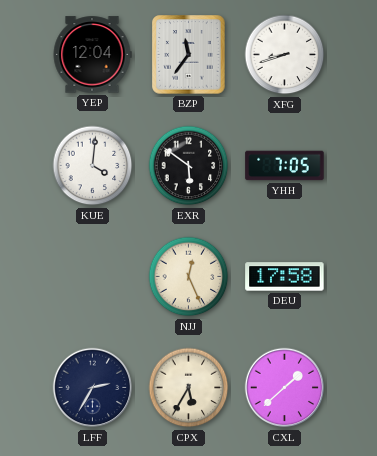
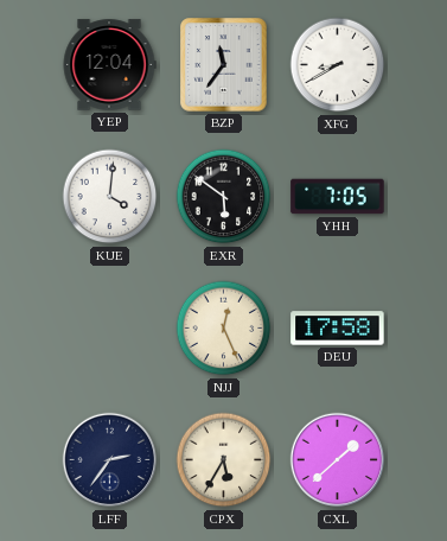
XFG: 8:42 -> 8:40 (338, 65)
LFF: 2:35 -> 2:36 (110, 460)
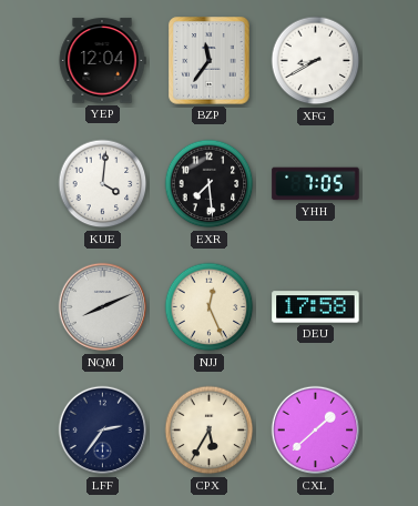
EXR: 5:51 -> 7:29 (210, 184)
NQM: none -> 8:11 (103, 307)
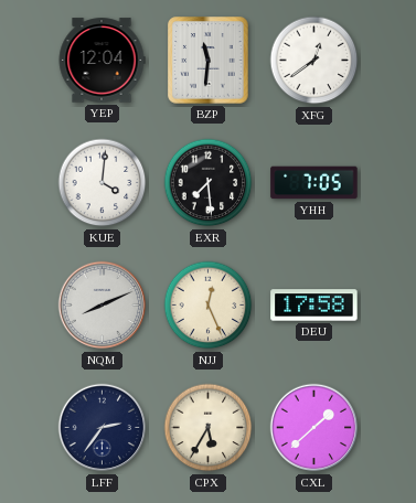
BZP: 11:36 -> 11:31 (209, 61)
XFG: 8:40 -> 12:39 (314, 61)
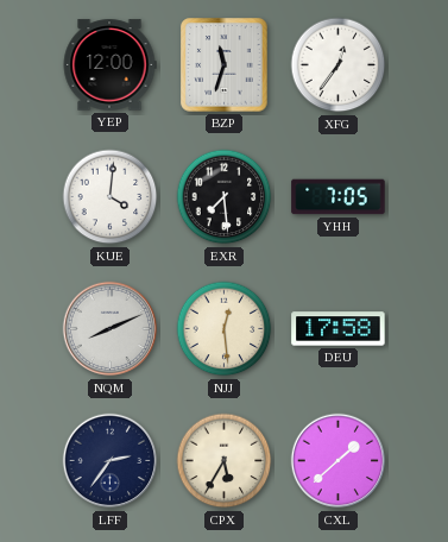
YEP: 12:04 -> 12:00 (109, 65)
BZP: 11:31 -> 11:33 (225, 65)
XFG: 12:39 -> 12:36 (339, 65)
NJJ: 12:26 -> 12:29 (225, 329)
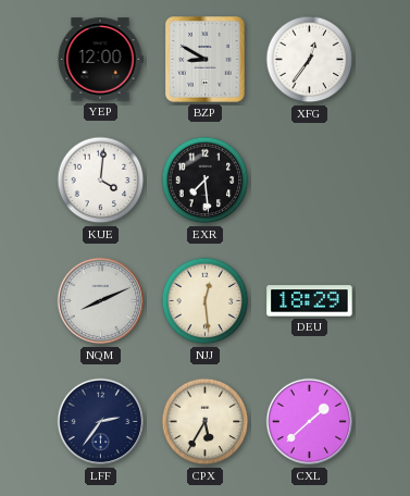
BZP: 11:33 -> 8:50 (206, 60)
YHH: 7:05 -> none (339, 197)
DEU: 17:58 -> 18:29 (310, 301)
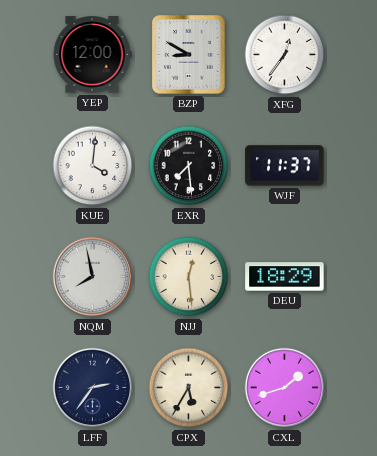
WJF: none -> 11:37 (285, 166)
NQM: 8:11 -> 7:58 (93, 277)
CXL: 1:38 -> 1:42 (285, 388)
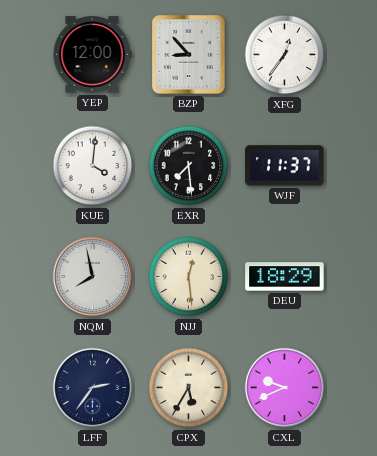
BZP: 8:50 -> 8:53 (189, 55)
CXL: 1:42 -> 9:41 (285, 388)
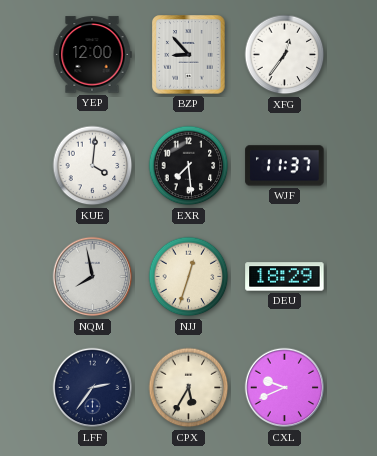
NJJ: 12:29 -> 12:33 (189, 277)
